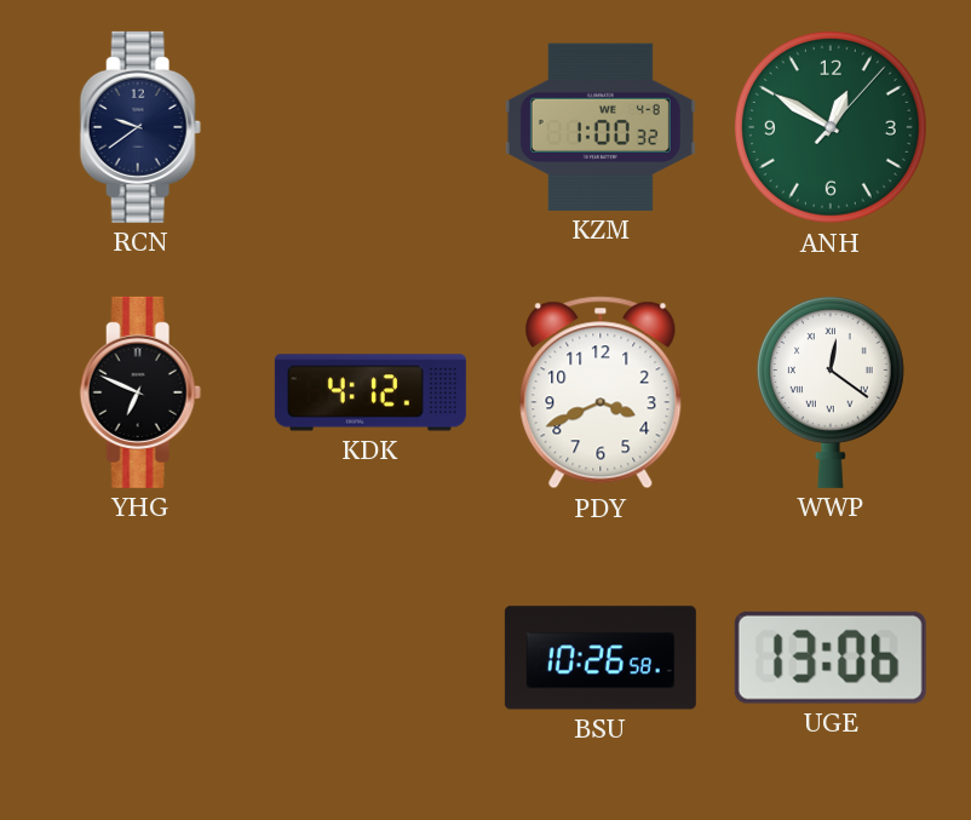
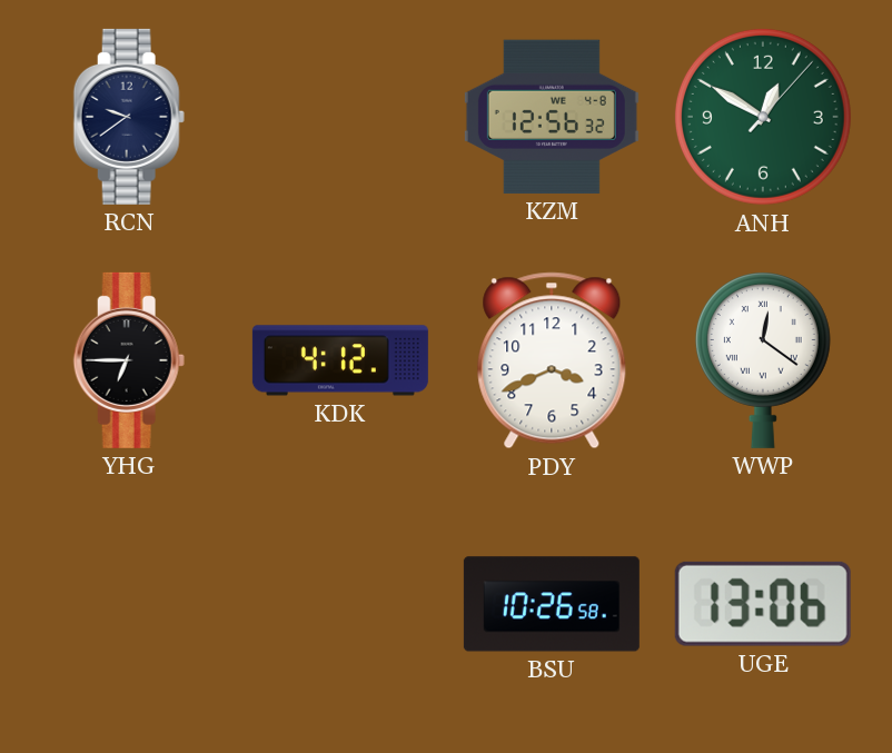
KZM: 1:00 -> 12:56 (552, 117)
YHG: 6:49 -> 6:45 (129, 360)
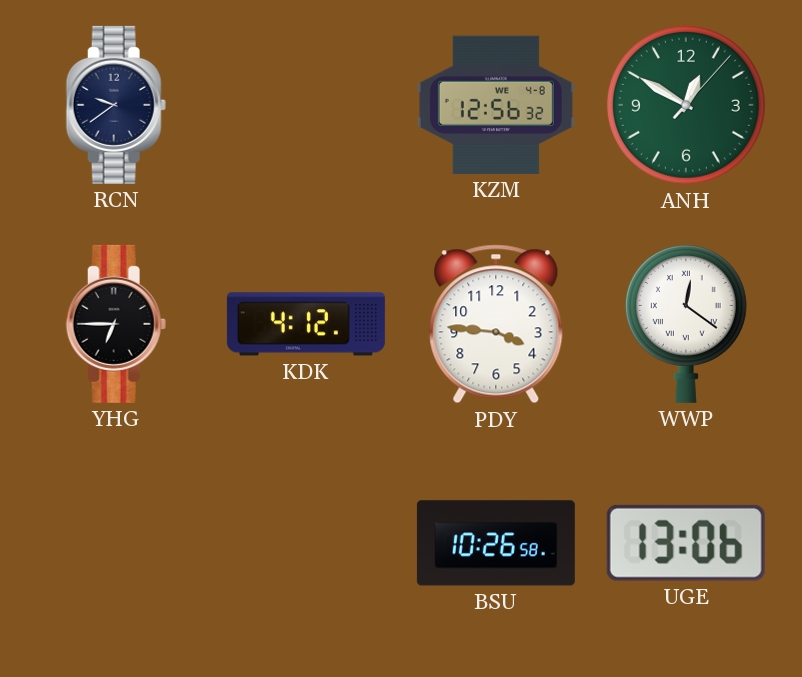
PDY: 3:41 -> 3:46 (496, 324)
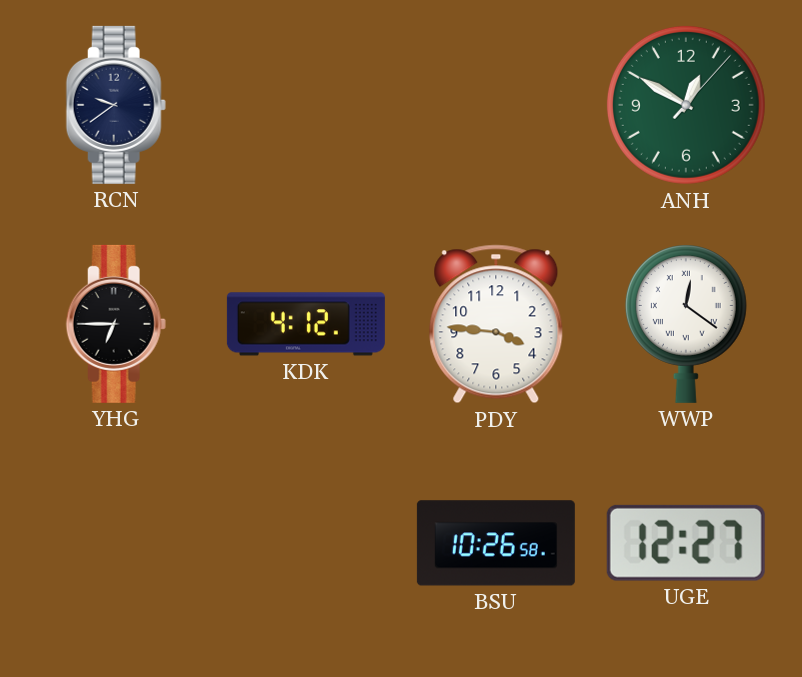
KZM: 12:56 -> none (496, 105)
UGE: 13:06 -> 12:27 (686, 543)
